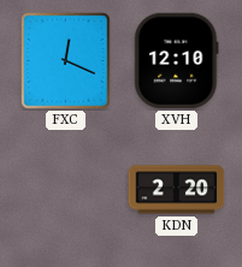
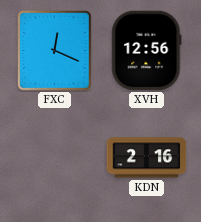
XVH: 12:10 -> 12:56 (147, 51)
KDN: 2:20 -> 2:16 (147, 158)
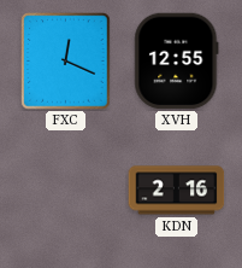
XVH: 12:56 -> 12:55 (177, 62)
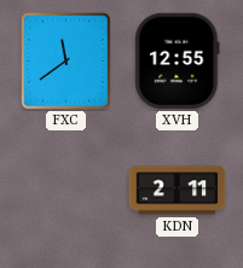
FXC: 12:19 -> 11:39 (66, 62)
KDN: 2:16 -> 2:11 (178, 191)
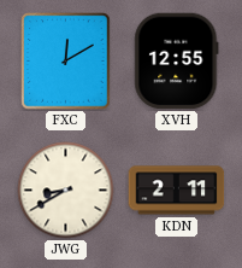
FXC: 11:39 -> 12:10 (66, 62)
JWG: none -> 8:40 (66, 191)
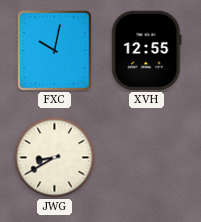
FXC: 12:10 -> 10:02 (55, 51)
KDN: 2:11 -> none (177, 191)
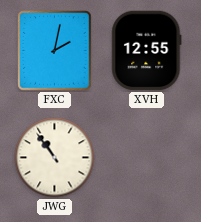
FXC: 10:02 -> 2:02 (55, 51)
JWG: 8:40 -> 10:54 (55, 158)
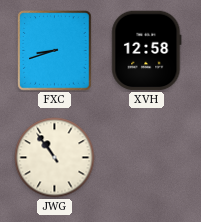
FXC: 2:02 -> 8:42 (55, 51)
XVH: 12:55 -> 12:58 (147, 51)
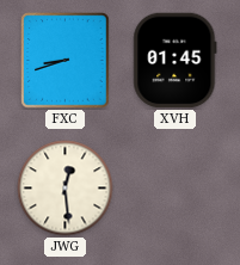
XVH: 12:58 -> 01:45 (176, 61)
JWG: 10:54 -> 12:29 (66, 189)
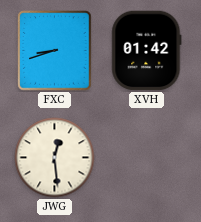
XVH: 01:45 -> 01:42 (147, 51)
